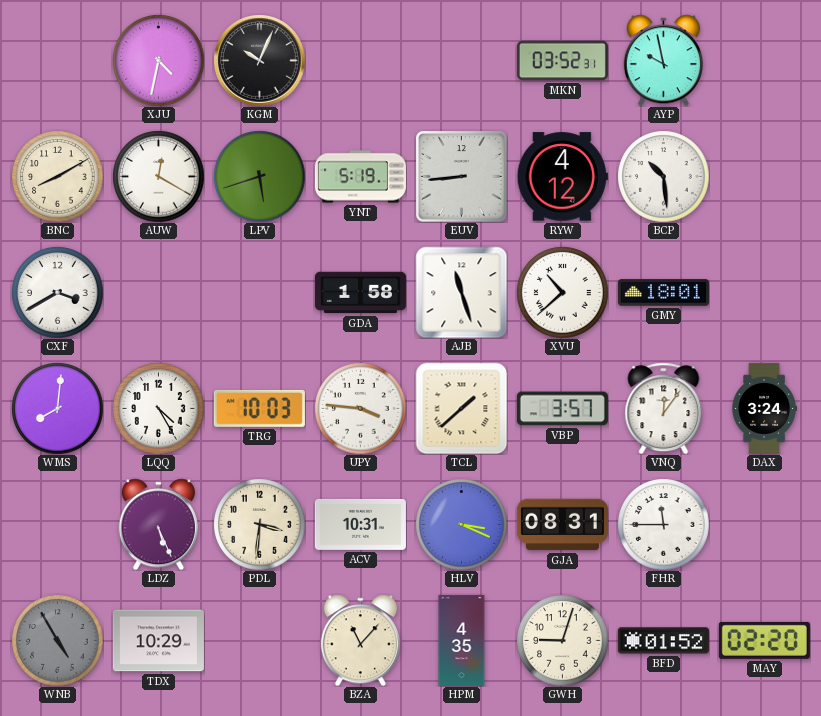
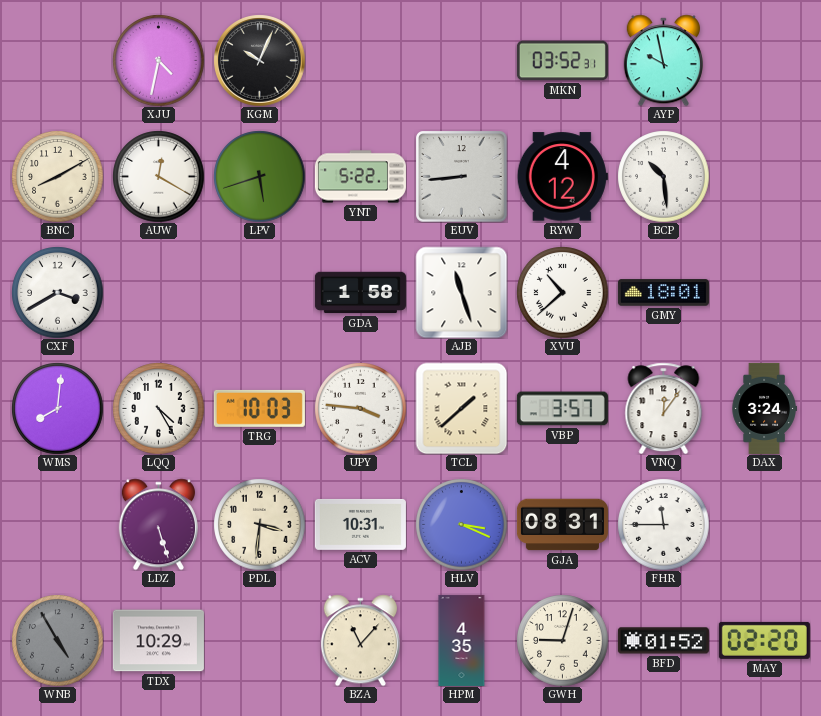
YNT: 5:19 -> 5:22 (360, 177)
LDZ: 5:26 -> 5:27 (158, 524)
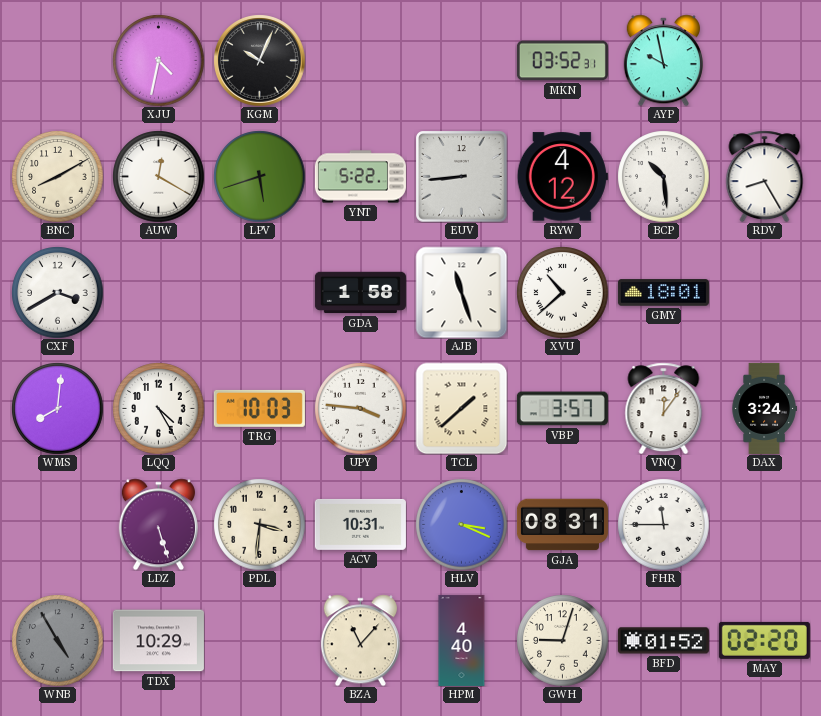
RDV: none -> 8:25 (765, 176)
HPM: 4:35 -> 4:40 (462, 640)
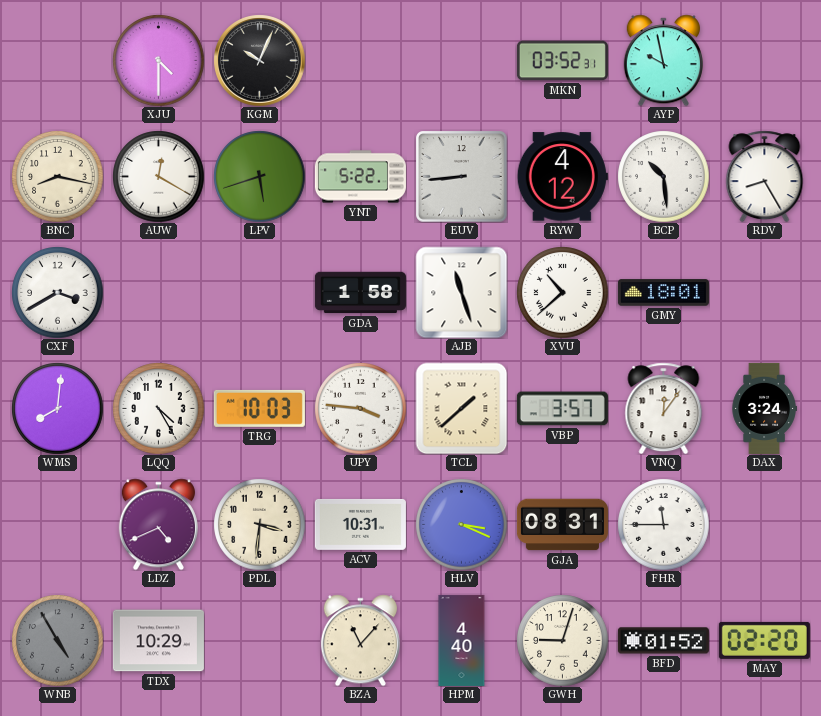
XJU: 4:32 -> 4:30 (158, 60)
BNC: 8:10 -> 8:17 (57, 176)
LDZ: 5:27 -> 4:41 (158, 524)
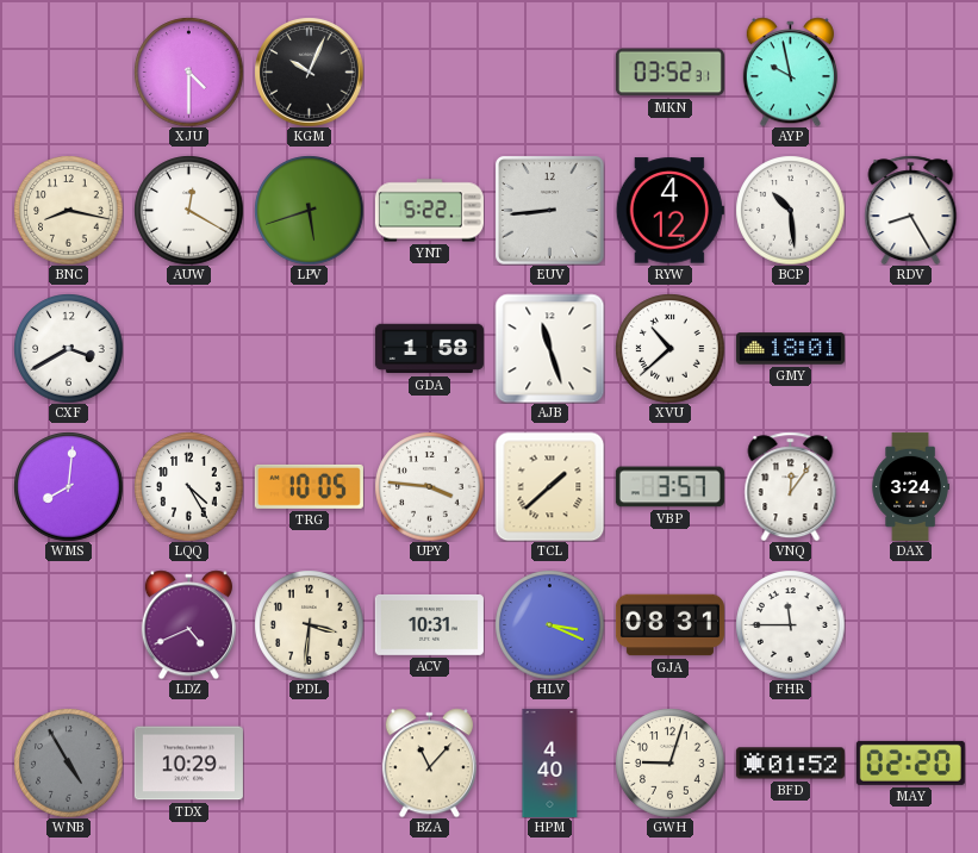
TRG: 10:03 -> 10:05 (309, 486)
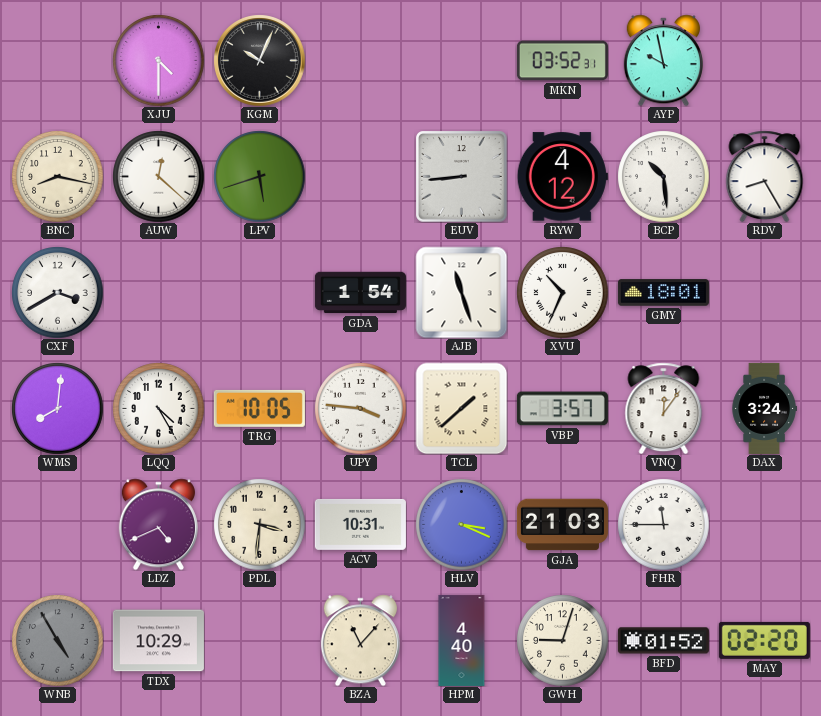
AUW: 12:20 -> 12:22 (158, 176)
YNT: 5:22 -> none (429, 211)
GDA: 1:58 -> 1:54 (360, 293)
XVU: 10:38 -> 10:34 (562, 292)
GJA: 08:31 -> 21:03 (562, 525)
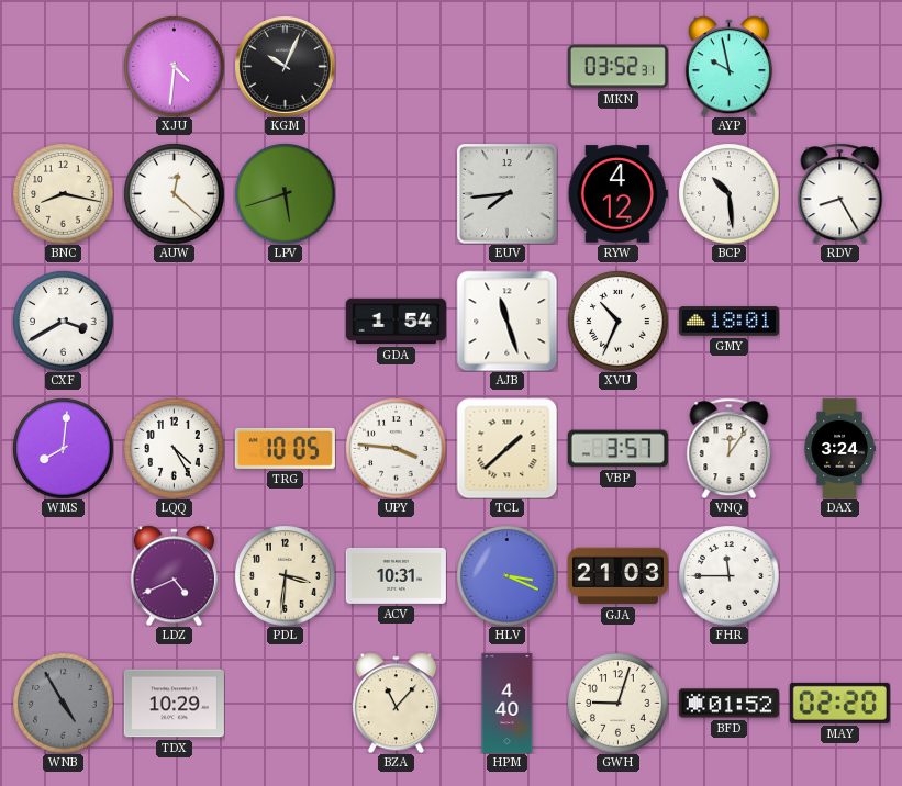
XJU: 4:30 -> 4:31 (174, 66)
EUV: 8:44 -> 7:44 (506, 193)
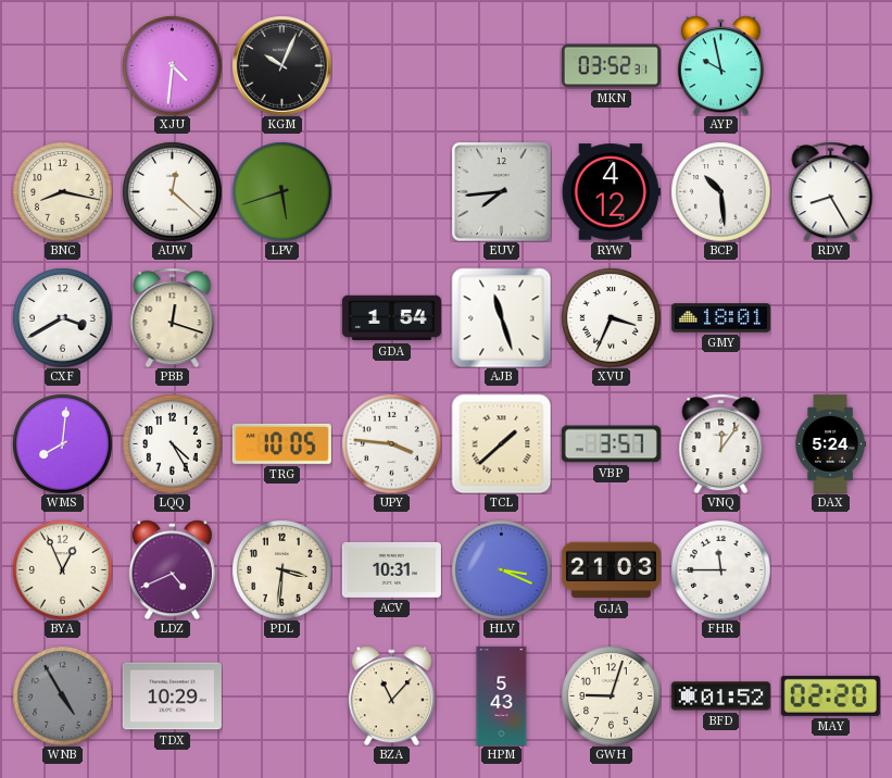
PBB: none -> 12:18 (173, 317)
XVU: 10:34 -> 3:34 (611, 317)
DAX: 3:24 -> 5:24 (830, 443)
BYA: none -> 12:56 (62, 569)
HPM: 4:40 -> 5:43 (502, 695)
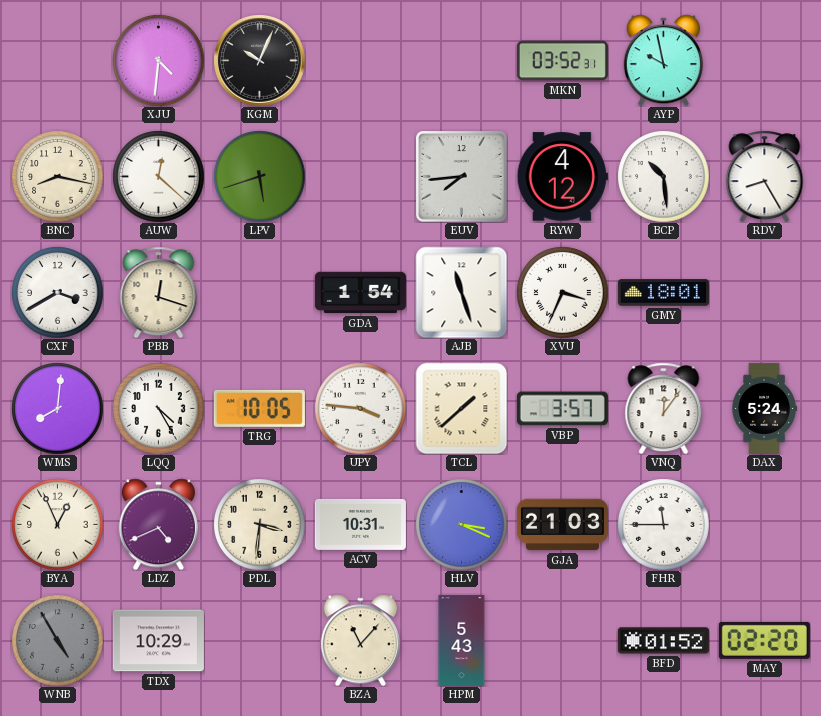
GWH: 9:03 -> none (611, 695)
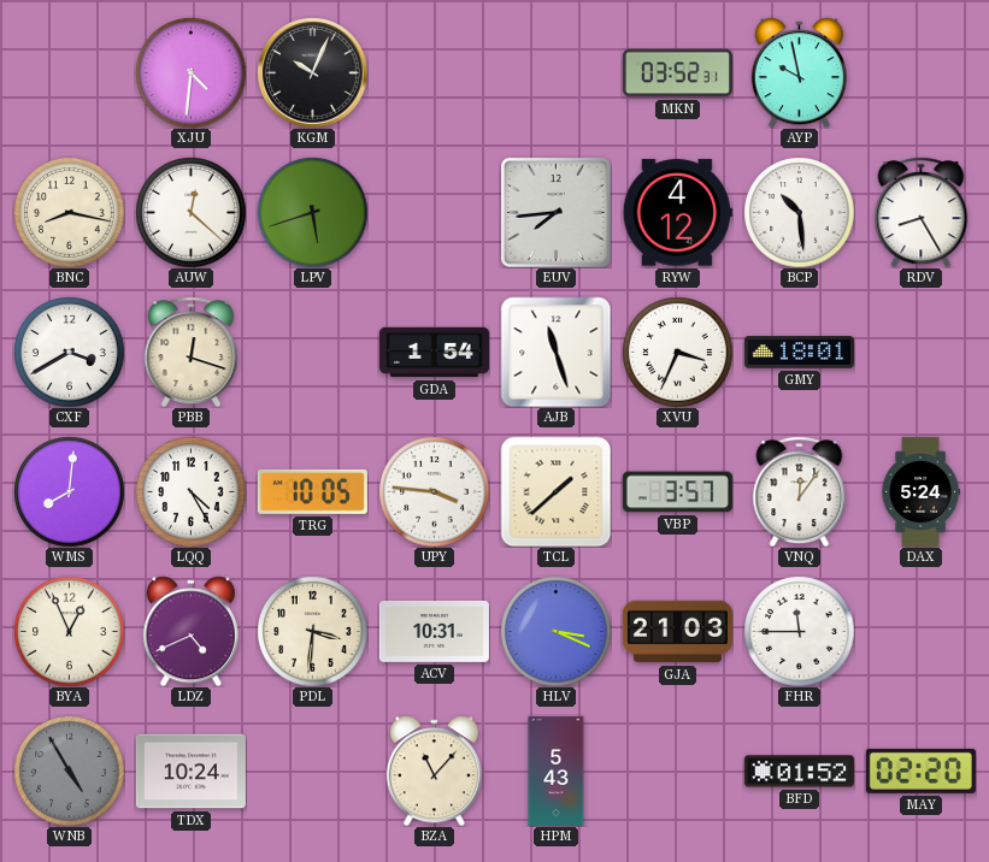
TDX: 10:29 -> 10:24 (190, 772)
